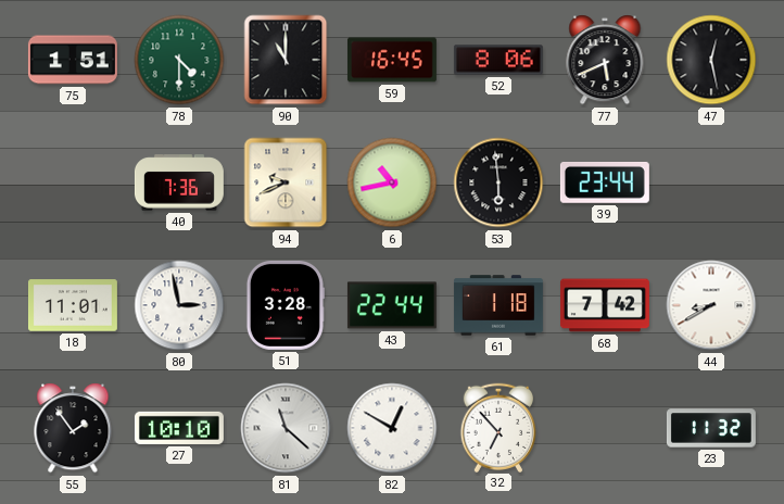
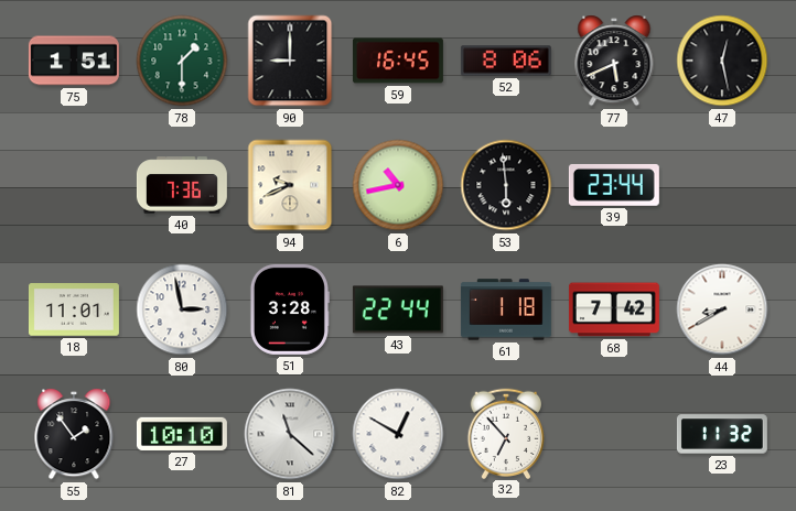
78: 4:30 -> 1:30 (182, 61)
90: 11:00 -> 9:00 (290, 61)
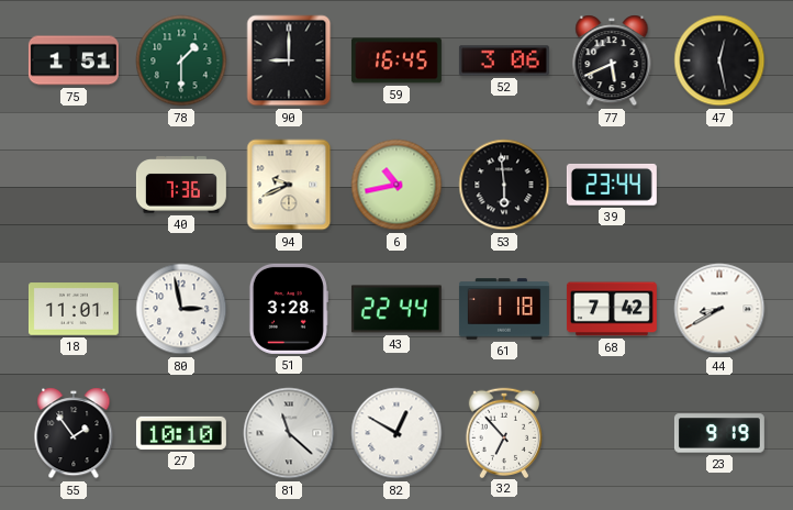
52: 8:06 -> 3:06 (504, 60)
23: 11:32 -> 9:19 (719, 433)
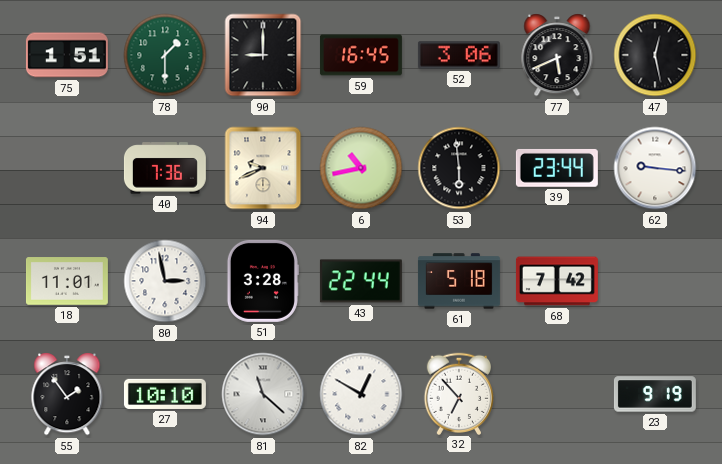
62: none -> 9:16 (655, 168)
61: 1:18 -> 5:18 (459, 281)
44: 8:40 -> none (719, 309)
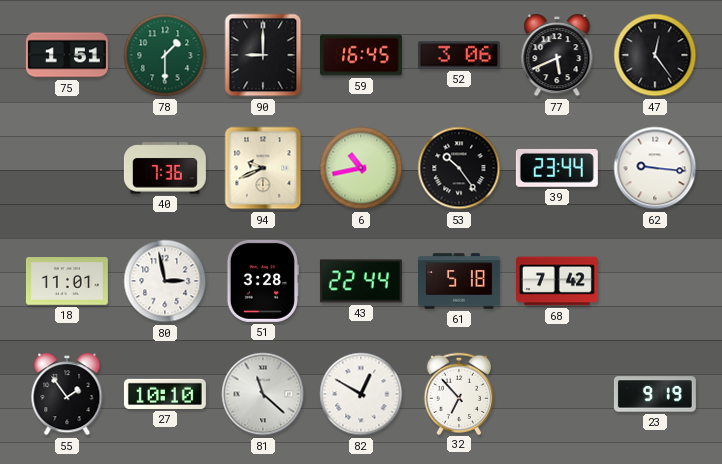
47: 12:28 -> 12:24 (655, 55)
53: 5:59 -> 10:24 (459, 168)
